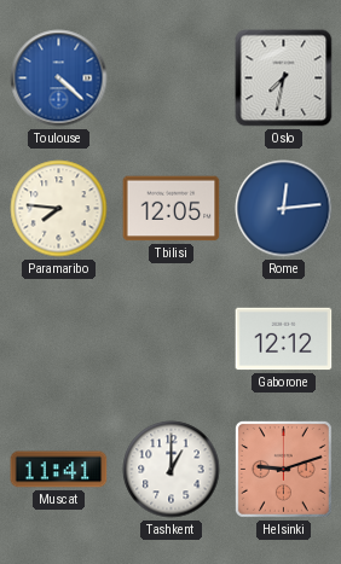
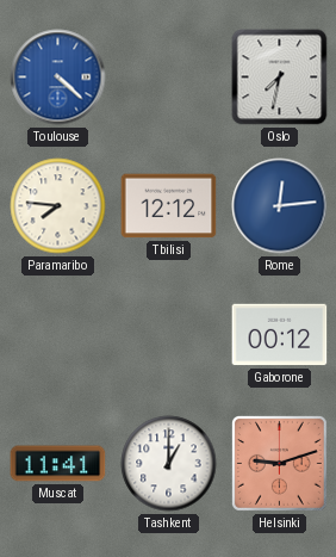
Tbilisi: 12:05 -> 12:12 (169, 206)
Gaborone: 12:12 -> 00:12 (280, 335)
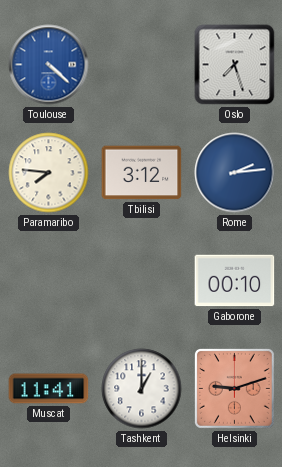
Oslo: 7:32 -> 7:27 (235, 65)
Tbilisi: 12:12 -> 3:12 (142, 173)
Rome: 12:14 -> 2:14 (235, 173)
Gaborone: 00:12 -> 00:10 (235, 281)
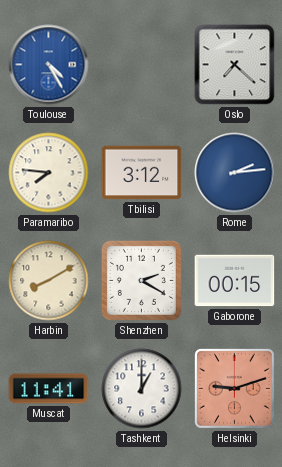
Toulouse: 4:22 -> 4:25 (49, 65)
Oslo: 7:27 -> 7:22 (235, 65)
Harbin: none -> 8:10 (49, 281)
Shenzhen: none -> 2:20 (141, 280)
Gaborone: 00:10 -> 00:15 (235, 281)
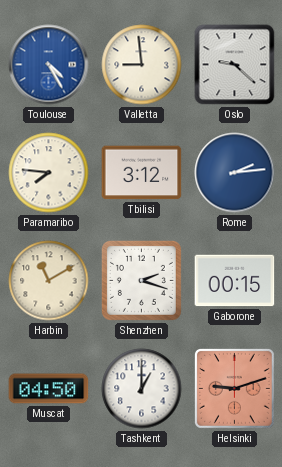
Valletta: none -> 8:59 (142, 65)
Oslo: 7:22 -> 9:22 (235, 65)
Harbin: 8:10 -> 11:10 (49, 281)
Shenzhen: 2:20 -> 2:18 (141, 280)
Muscat: 11:41 -> 04:50 (49, 389)
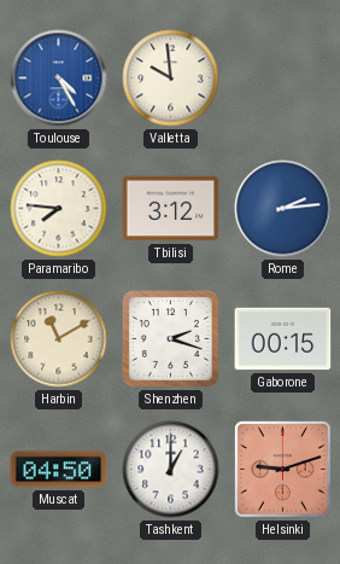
Valletta: 8:59 -> 9:59 (171, 79)
Oslo: 9:22 -> none (235, 65)
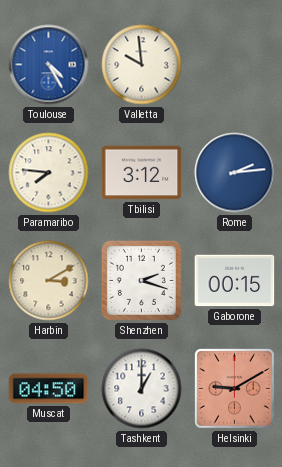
Harbin: 11:10 -> 3:10 (49, 281)
Helsinki: 9:12 -> 9:10 (234, 388)
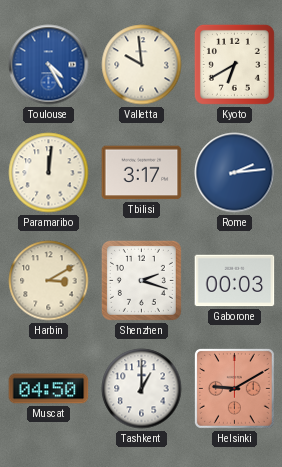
Kyoto: none -> 6:40 (234, 64)
Paramaribo: 7:46 -> 12:01 (49, 173)
Tbilisi: 3:12 -> 3:17 (142, 173)
Gaborone: 00:15 -> 00:03 (235, 281)
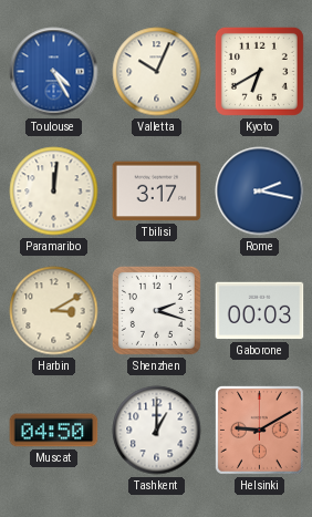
Valletta: 9:59 -> 10:04 (157, 72)
Rome: 2:14 -> 2:17 (260, 192)
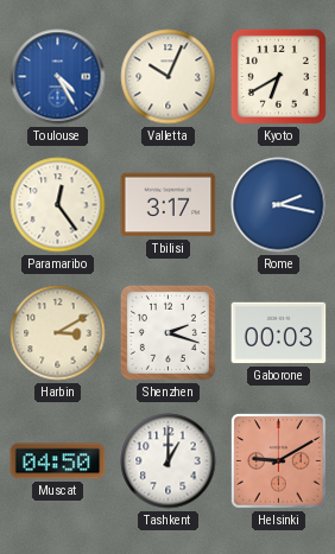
Paramaribo: 12:01 -> 12:24 (58, 205)
